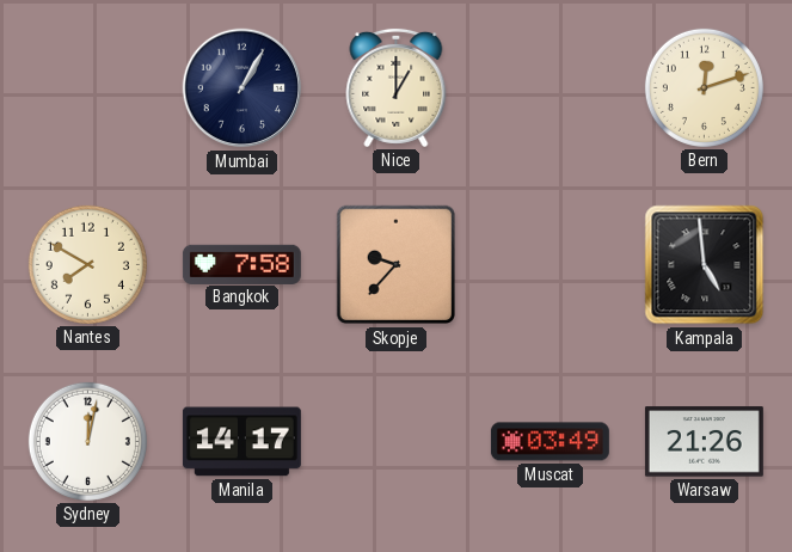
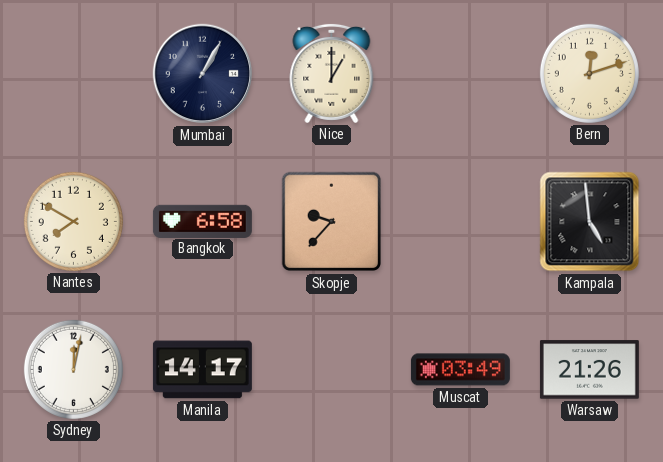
Bangkok: 7:58 -> 6:58 (202, 221)
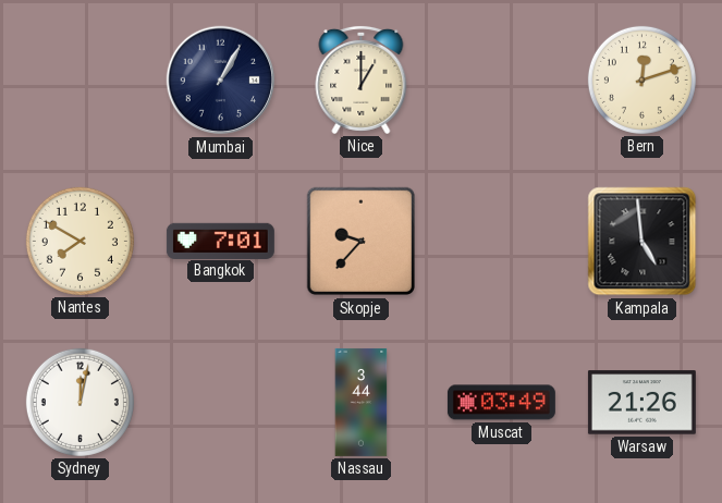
Bangkok: 6:58 -> 7:01 (220, 241)
Manila: 14:17 -> none (202, 370)
Nassau: none -> 3:44 (362, 402)
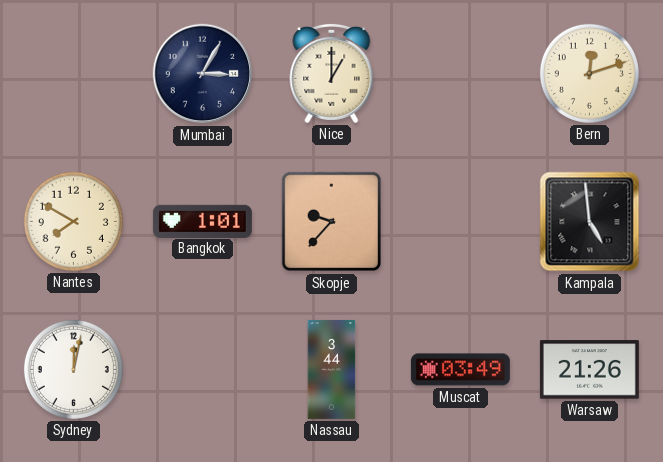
Mumbai: 1:05 -> 3:05 (203, 74)
Bangkok: 7:01 -> 1:01 (202, 221)
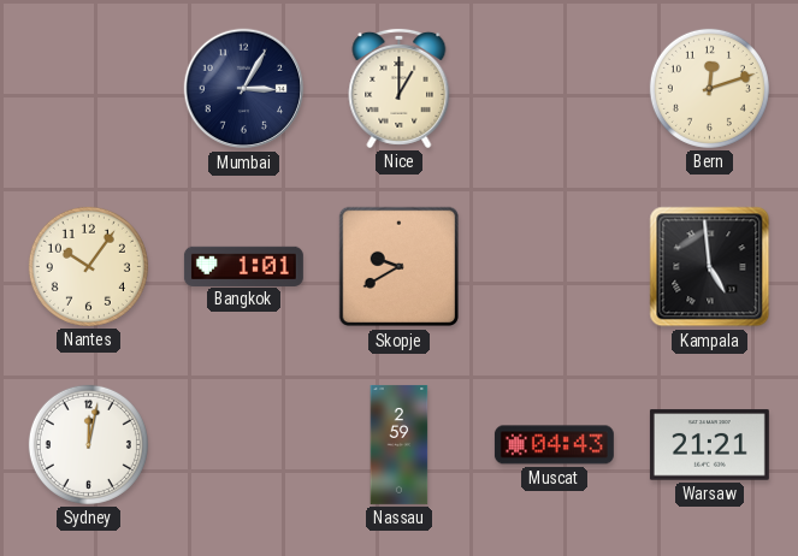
Nantes: 7:50 -> 10:06 (88, 266)
Skopje: 9:37 -> 9:40 (400, 267)
Nassau: 3:44 -> 2:59 (400, 444)
Muscat: 03:49 -> 04:43 (554, 445)
Warsaw: 21:26 -> 21:21 (709, 445)
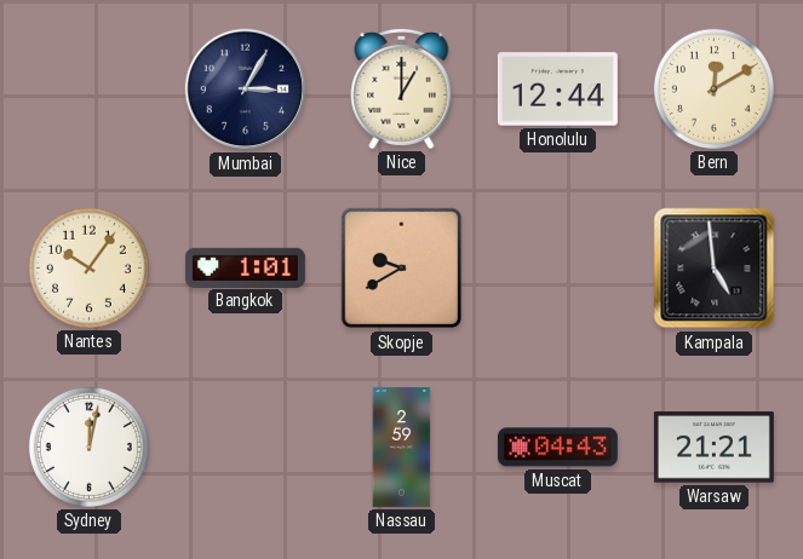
Honolulu: none -> 12:44 (557, 90)
Bern: 12:12 -> 12:10 (713, 88)
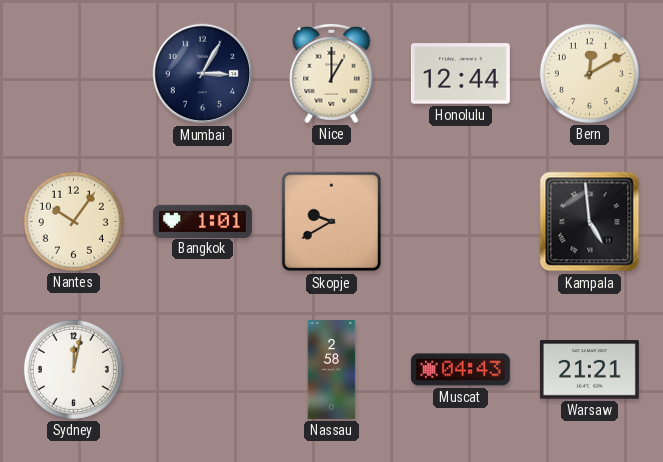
Nassau: 2:59 -> 2:58 (332, 369)
